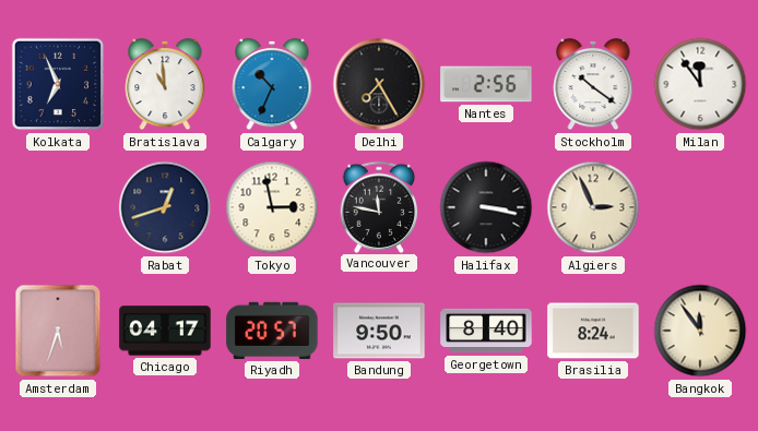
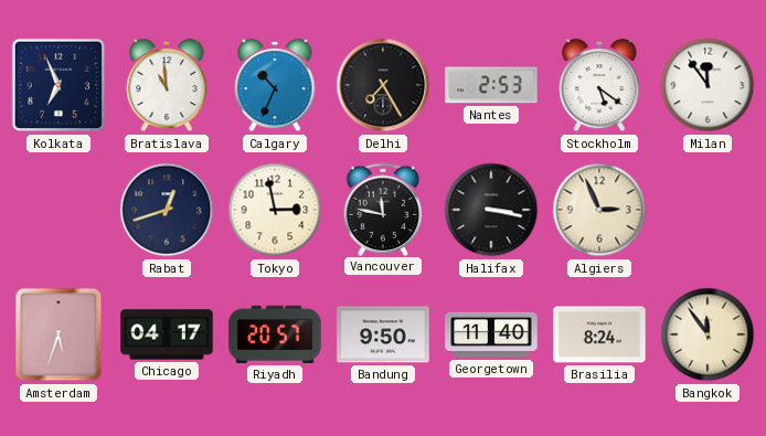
Nantes: 2:56 -> 2:53 (491, 85)
Stockholm: 10:21 -> 5:21 (599, 85)
Georgetown: 8:40 -> 11:40 (491, 334)
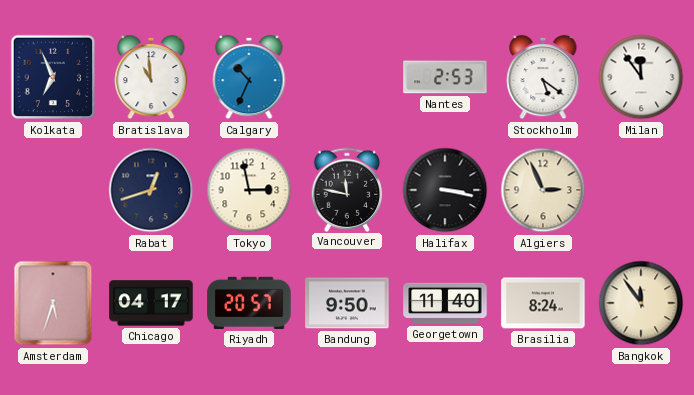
Delhi: 7:25 -> none (383, 85)
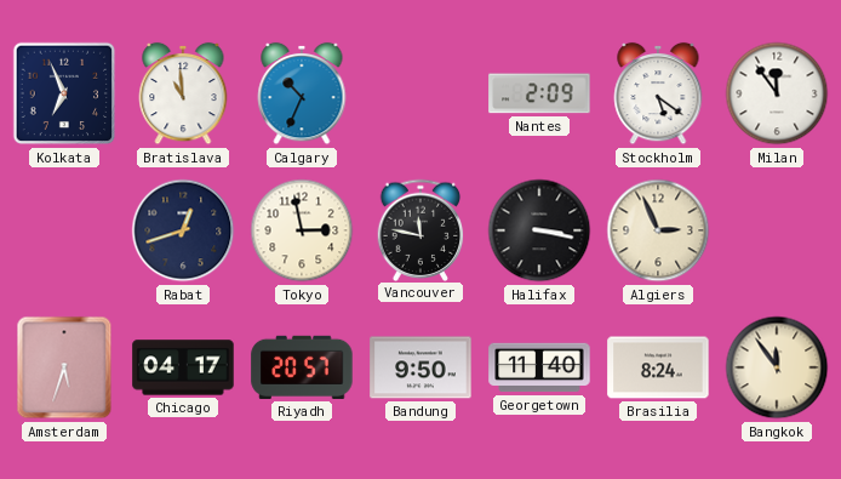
Nantes: 2:53 -> 2:09 (539, 93)
